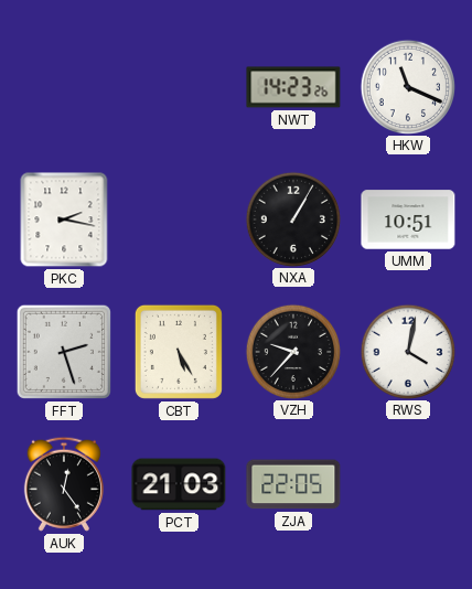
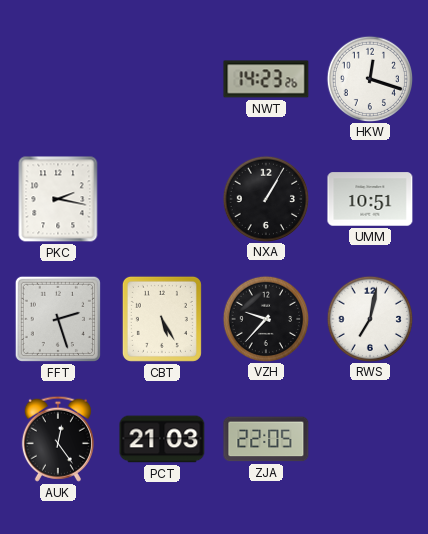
HKW: 11:19 -> 12:18 (369, 78)
RWS: 4:02 -> 7:02 (369, 318)
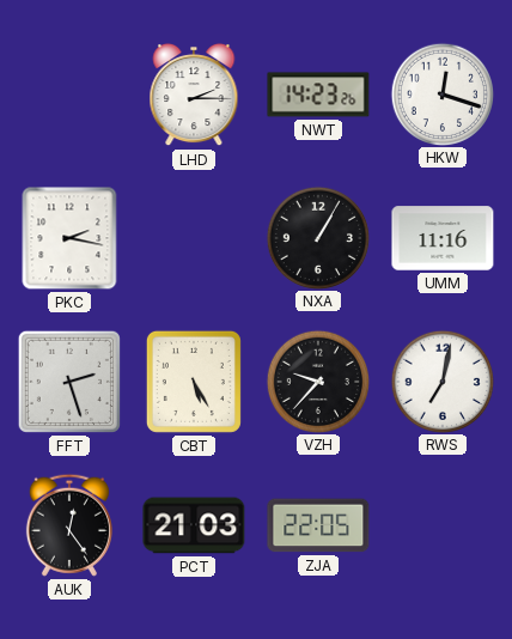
LHD: none -> 2:15 (194, 95)
UMM: 10:51 -> 11:16 (443, 238)
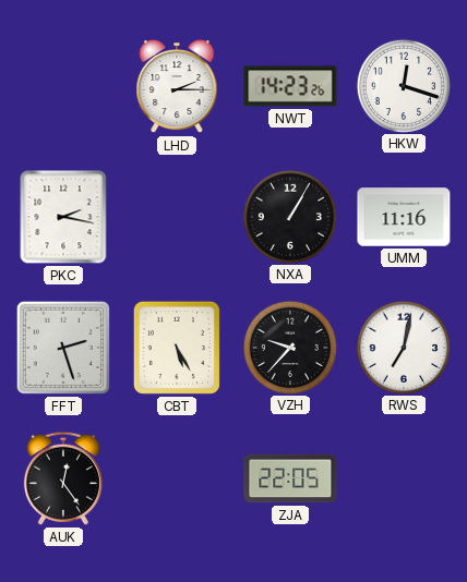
PCT: 21:03 -> none (194, 525)
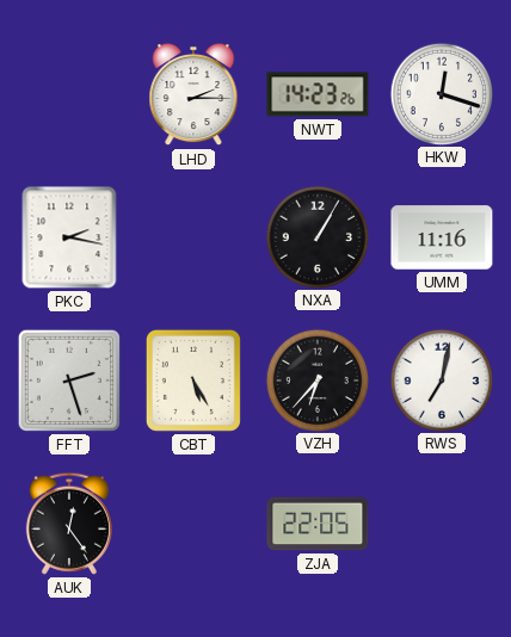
VZH: 9:37 -> 6:37 (316, 379)
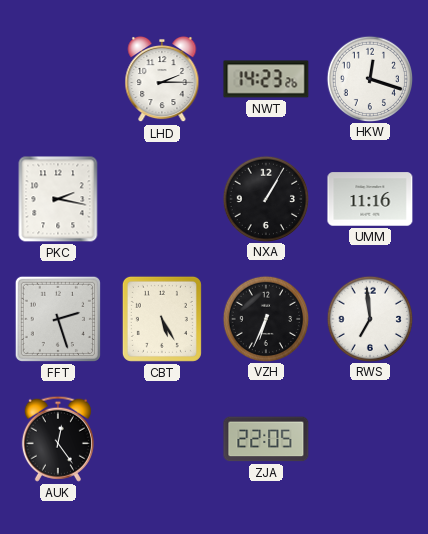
VZH: 6:37 -> 6:34 (265, 318)
RWS: 7:02 -> 6:59 (369, 318)
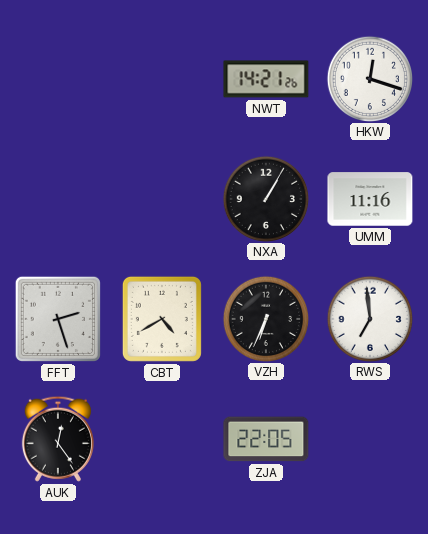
LHD: 2:15 -> none (162, 79)
NWT: 14:23 -> 14:21 (266, 79)
PKC: 2:17 -> none (58, 199)
CBT: 5:25 -> 4:40 (162, 319)
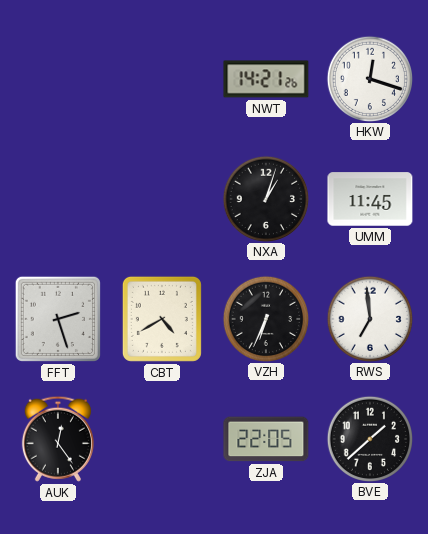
NXA: 1:05 -> 1:03 (265, 198)
UMM: 11:16 -> 11:45 (370, 199)
BVE: none -> 1:38 (369, 438)
